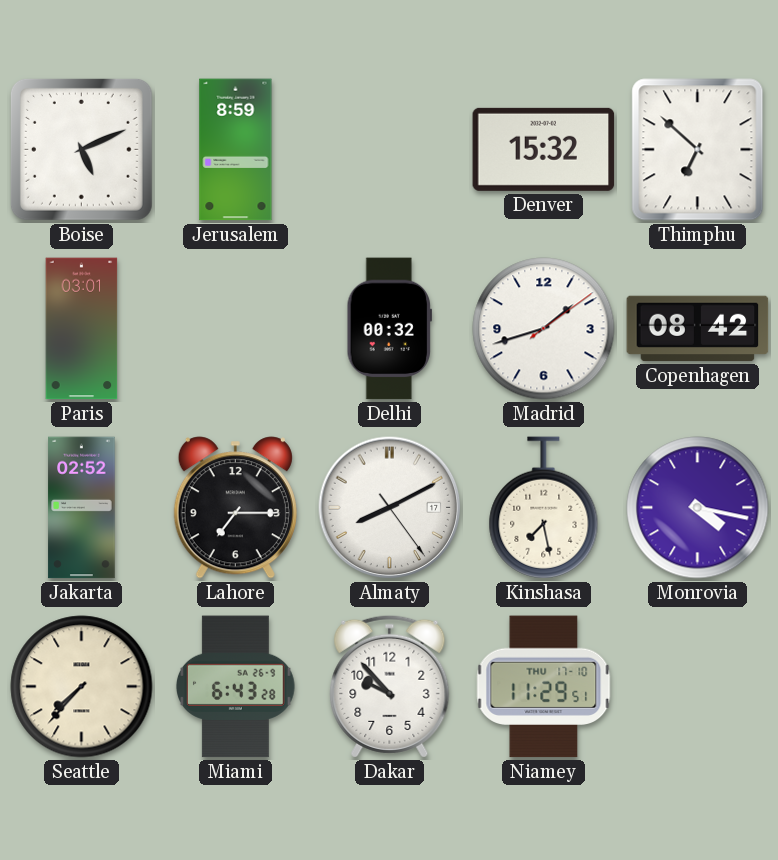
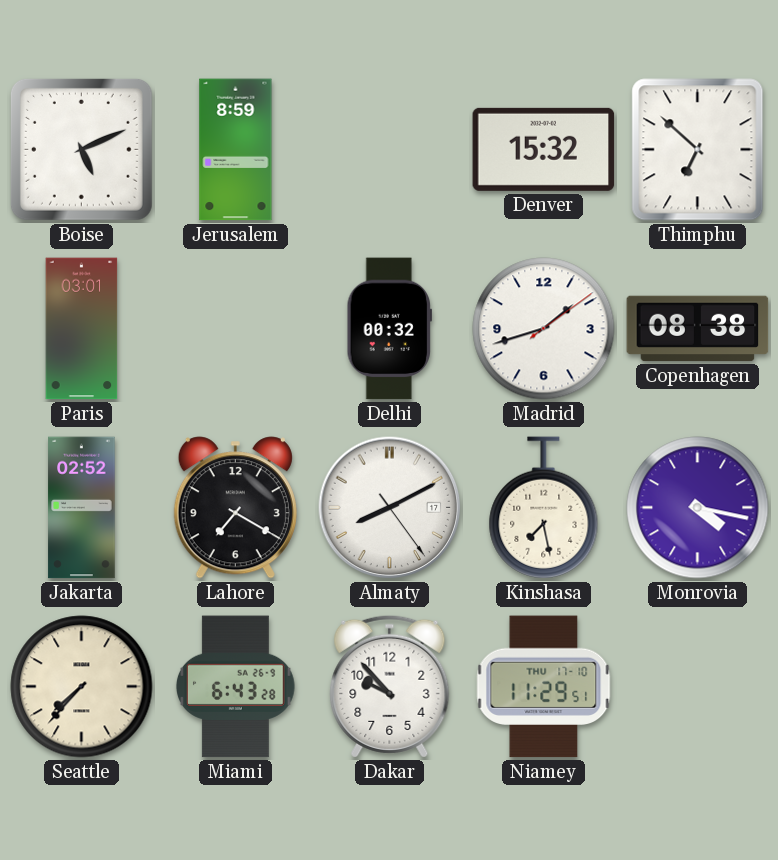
Copenhagen: 08:42 -> 08:38 (698, 329)
Lahore: 7:15 -> 7:20 (235, 508)
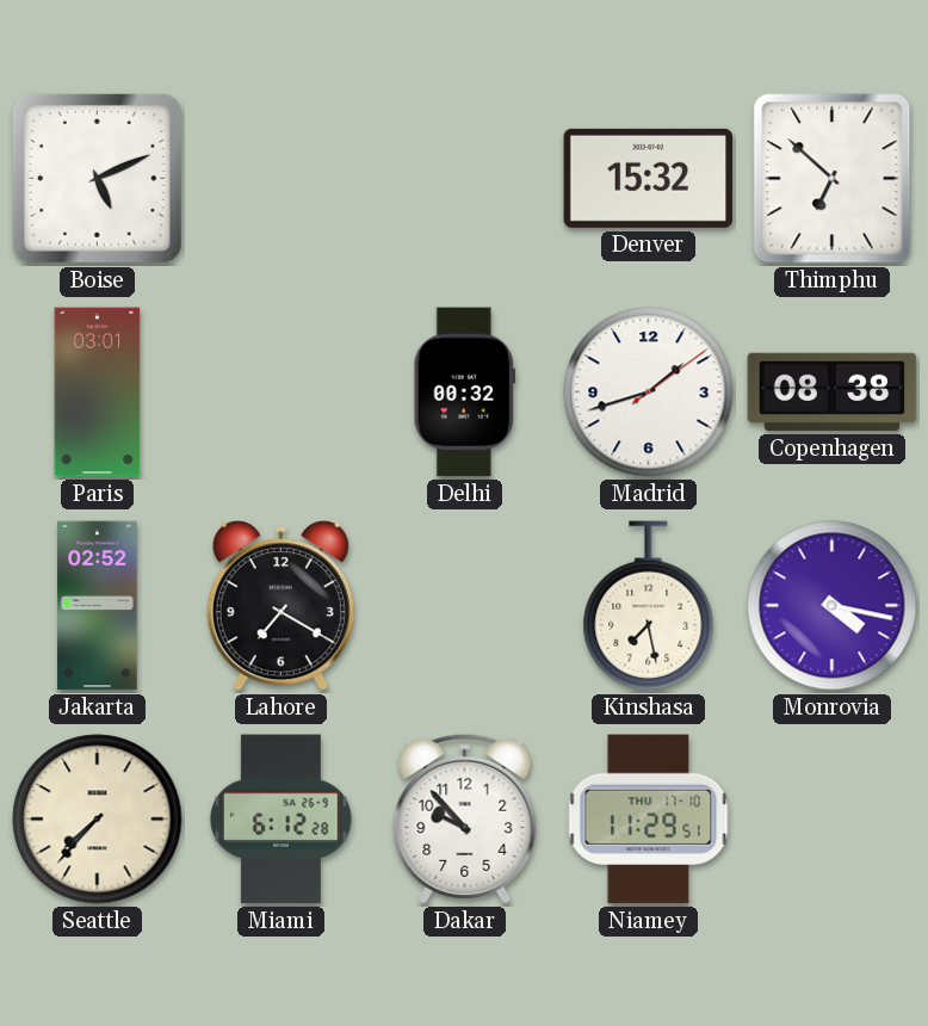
Jerusalem: 8:59 -> none (236, 150)
Almaty: 8:10 -> none (390, 508)
Miami: 6:43 -> 6:12 (280, 820)
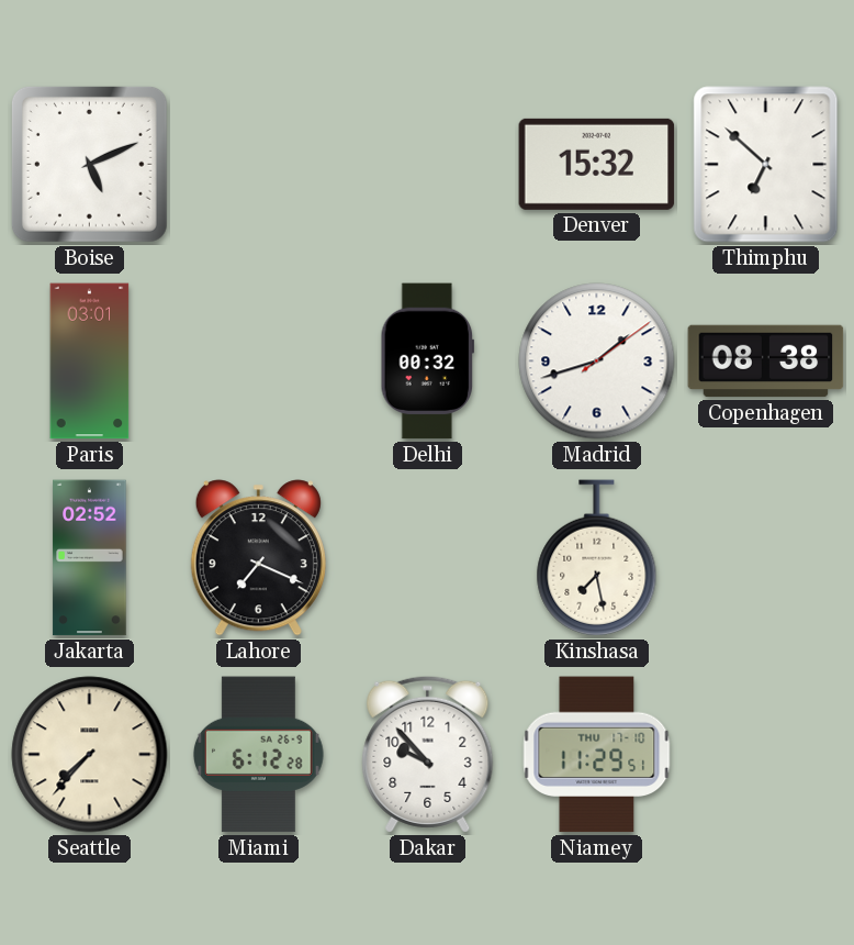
Lahore: 7:20 -> 7:19 (258, 558)
Monrovia: 4:17 -> none (833, 606)
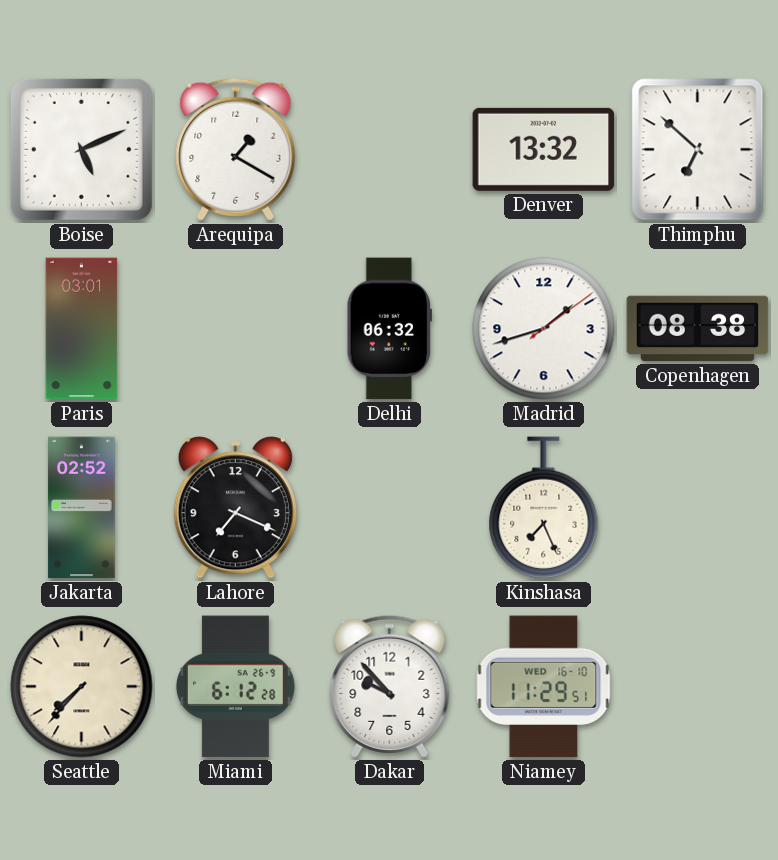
Arequipa: none -> 1:20 (236, 149)
Denver: 15:32 -> 13:32 (544, 149)
Delhi: 00:32 -> 06:32 (389, 329)
Kinshasa: 7:28 -> 7:26 (544, 508)
Niamey date: THU 17-10 -> WED 16-10 (544, 687)
